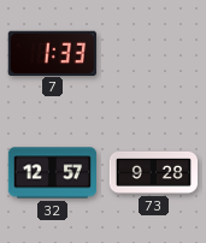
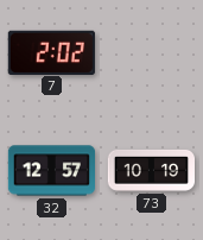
7: 1:33 -> 2:02 (51, 52)
73: 9:28 -> 10:19 (151, 170)
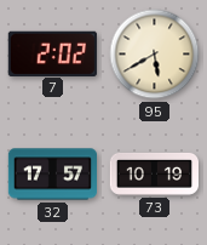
95: none -> 5:40 (155, 55)
32: 12:57 -> 17:57 (52, 175)
